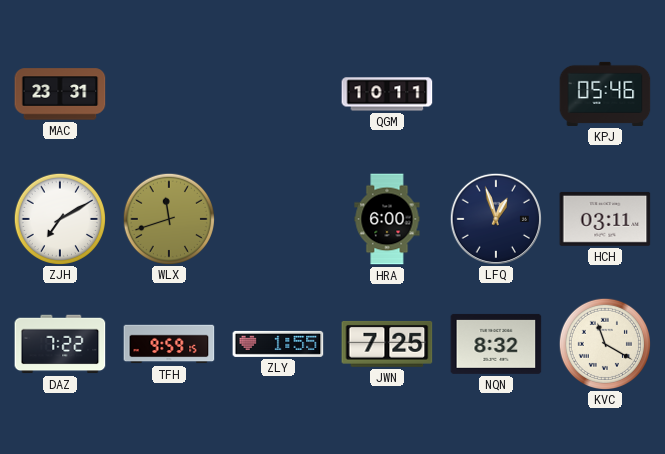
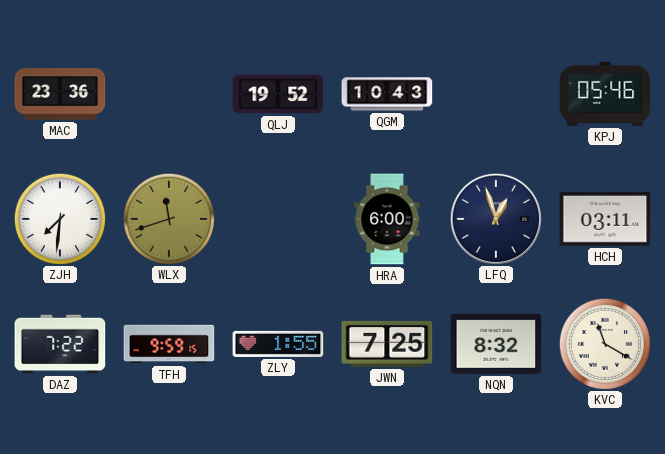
MAC: 23:31 -> 23:36 (60, 94)
QLJ: none -> 19:52 (278, 94)
QGM: 10:11 -> 10:43 (387, 94)
ZJH: 7:10 -> 7:31 (59, 218)
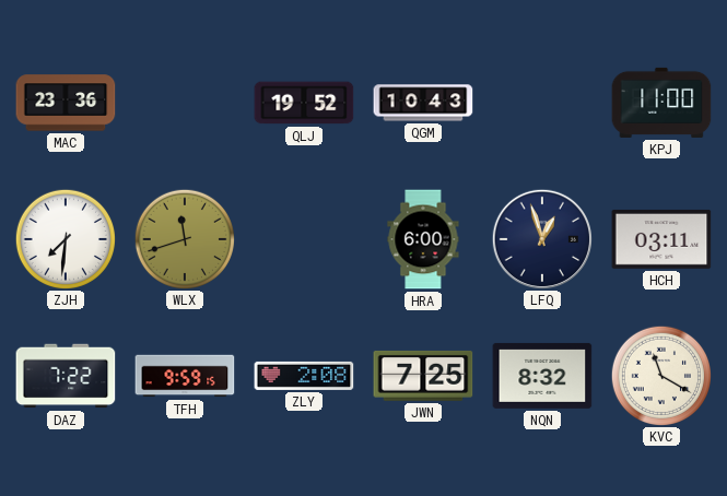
KPJ: 05:46 -> 11:00 (661, 103)
ZLY: 1:55 -> 2:08 (304, 376)
